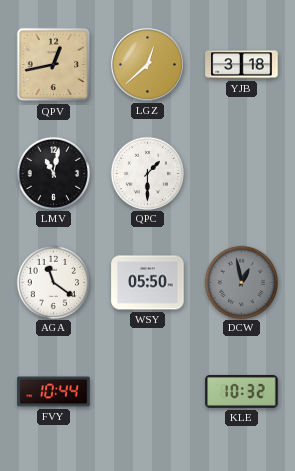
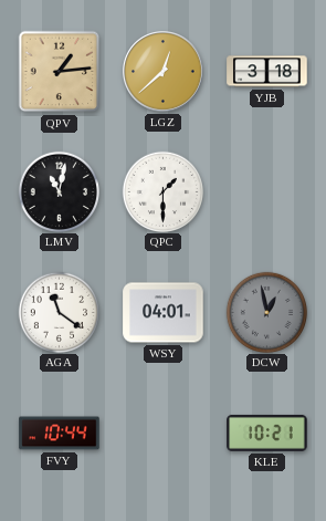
QPV: 12:43 -> 1:14 (60, 72)
WSY: 05:50 -> 04:01 (164, 313)
KLE: 10:32 -> 10:21 (267, 433)
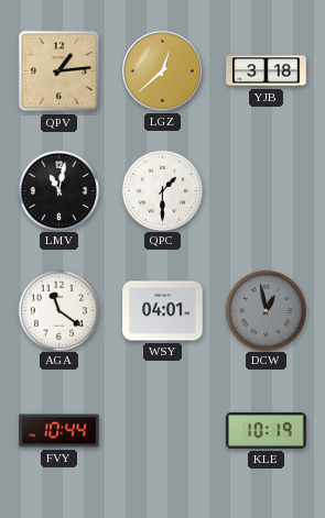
KLE: 10:21 -> 10:19 (267, 430)
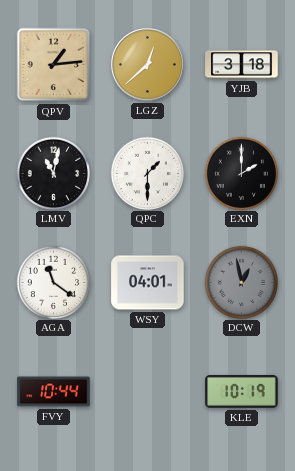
EXN: none -> 2:00 (241, 173)
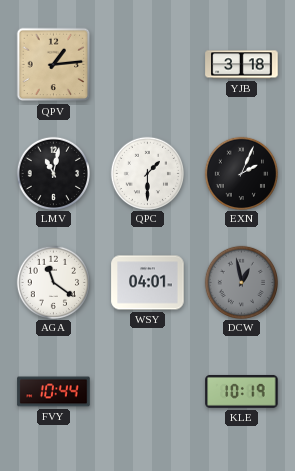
LGZ: 12:38 -> none (148, 65)
EXN: 2:00 -> 2:04 (241, 173)
